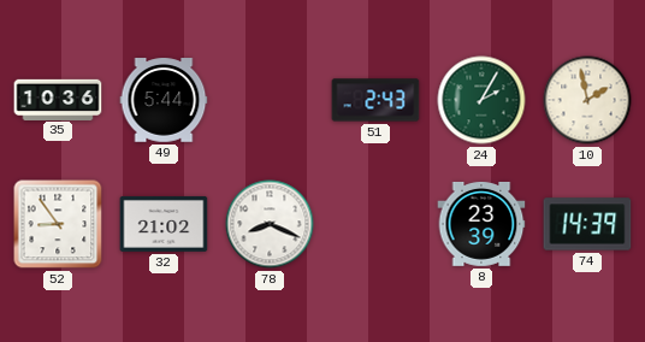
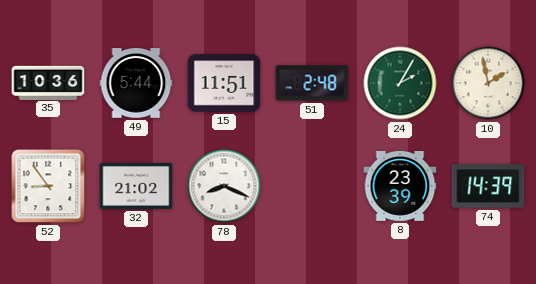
15: none -> 11:51 (224, 83)
51: 2:43 -> 2:48 (312, 83)
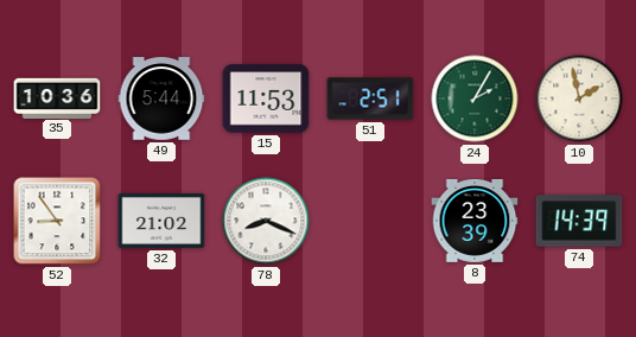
15: 11:51 -> 11:53 (266, 98)
51: 2:48 -> 2:51 (370, 98)
